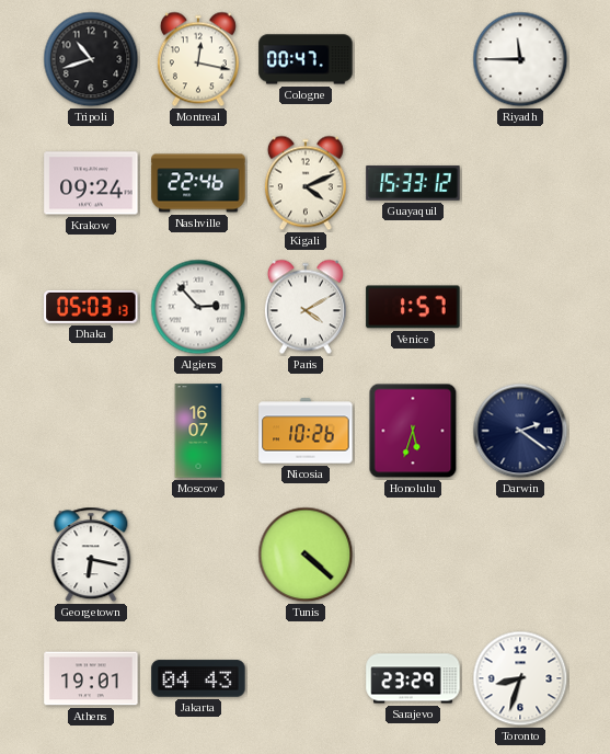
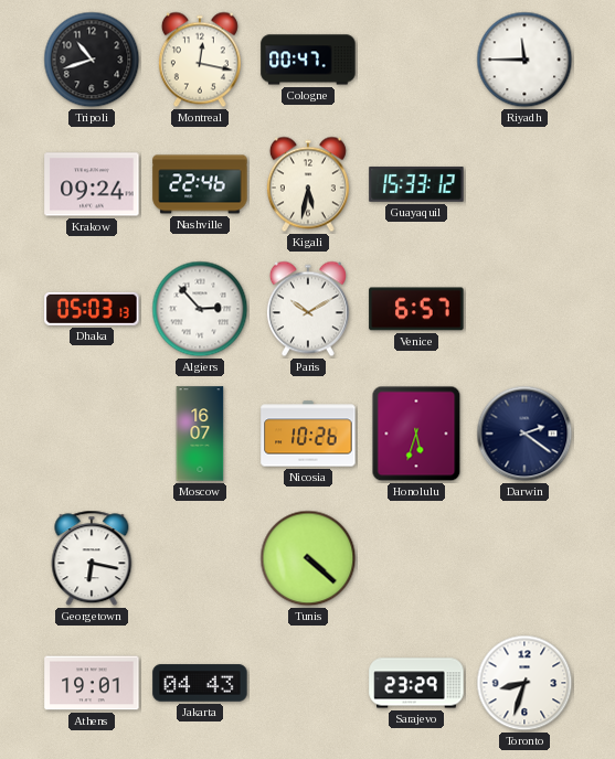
Kigali: 4:11 -> 5:32 (308, 184)
Paris: 4:10 -> 10:10 (308, 309)
Venice: 1:57 -> 6:57 (416, 309)
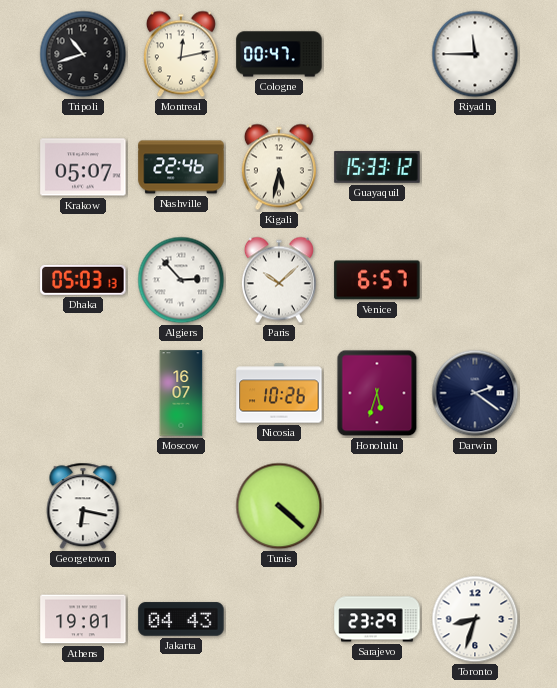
Montreal: 12:17 -> 12:13 (181, 54)
Krakow: 09:24 -> 05:07 (83, 167)
Paris: 10:10 -> 10:08 (279, 280)
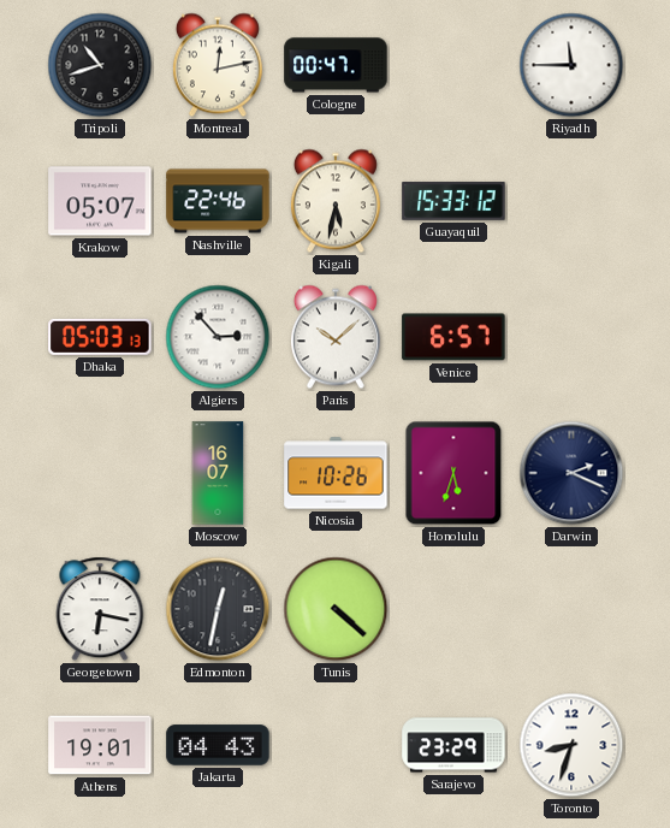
Darwin: 2:21 -> 2:19 (571, 473)
Edmonton: none -> 12:32 (218, 609)
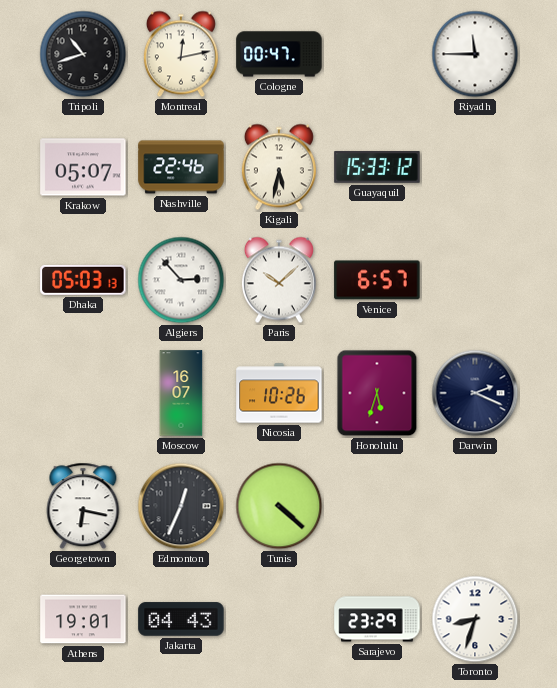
Edmonton: 12:32 -> 12:34 (181, 506)
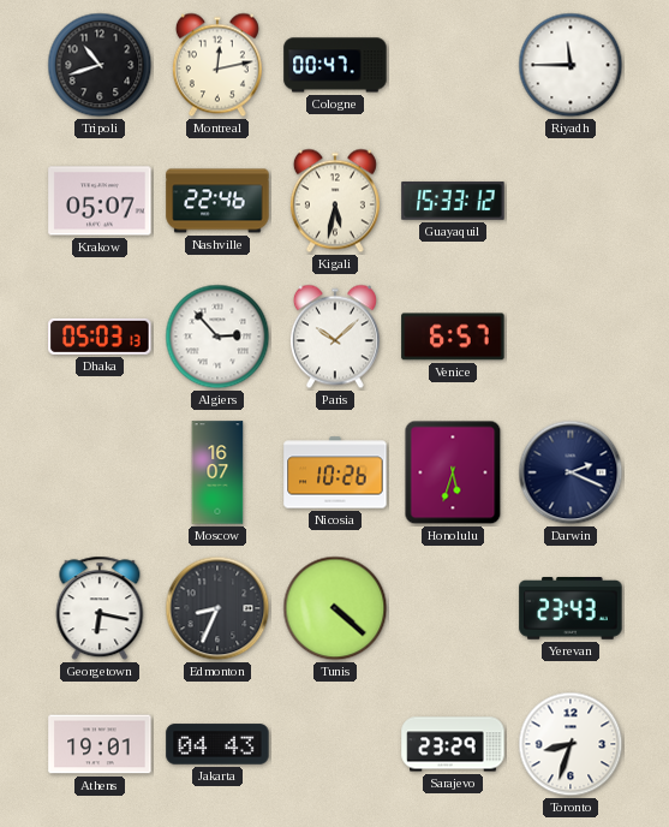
Edmonton: 12:34 -> 8:34 (217, 608)
Yerevan: none -> 23:43 (571, 609)
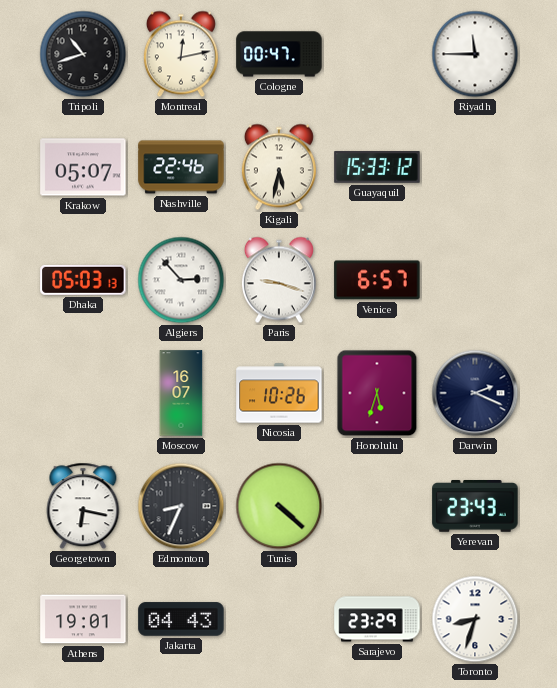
Paris: 10:08 -> 9:18 (279, 280)
